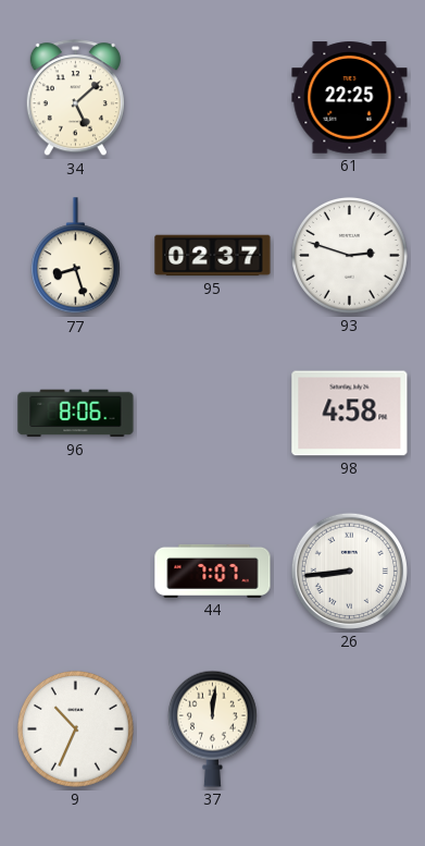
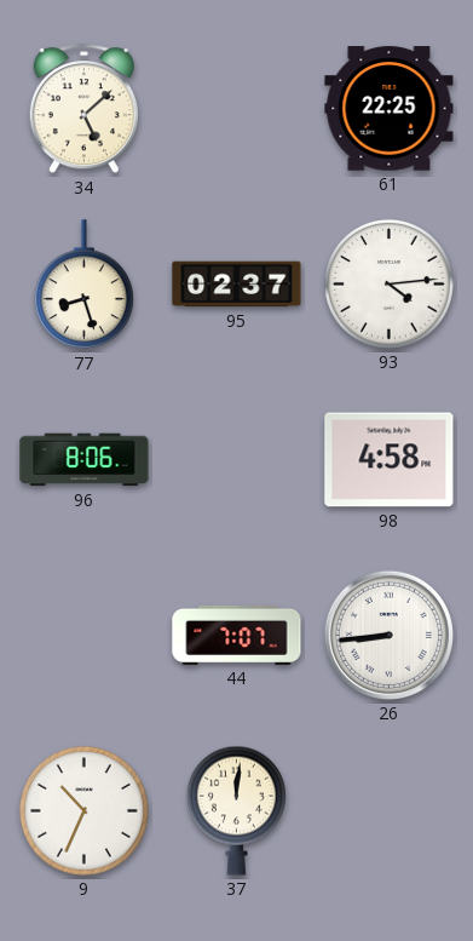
93: 2:48 -> 4:14 (388, 283)
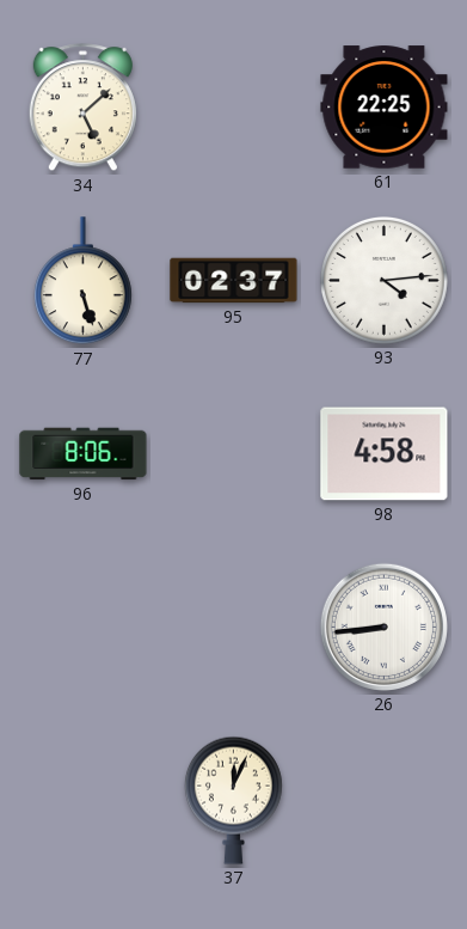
77: 8:27 -> 5:27 (82, 281)
44: 7:07 -> none (237, 635)
9: 10:34 -> none (83, 810)
37: 12:01 -> 12:04 (233, 800)
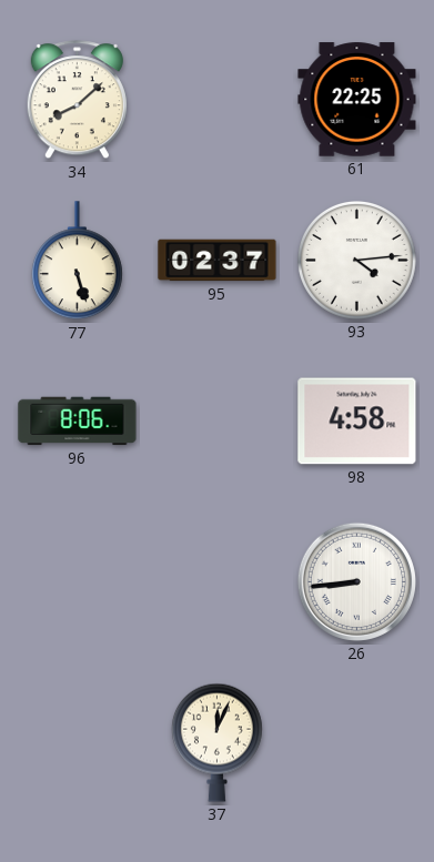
34: 5:08 -> 8:08 (77, 100)
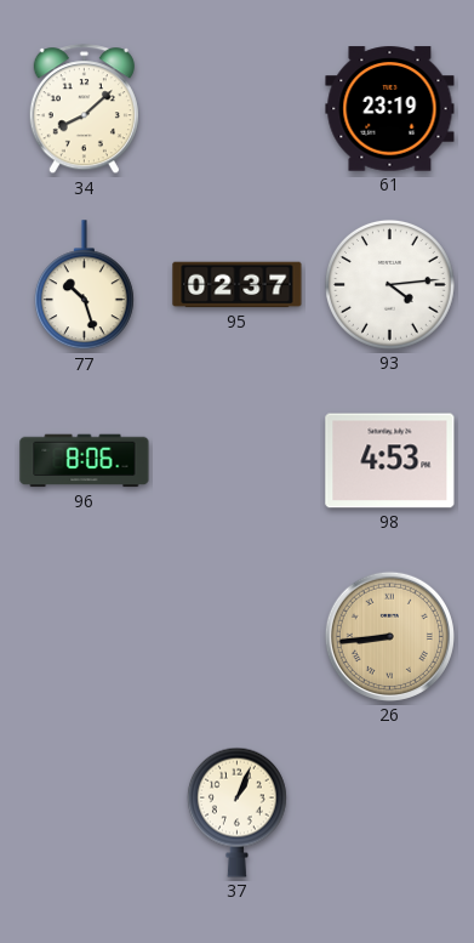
61: 22:25 -> 23:19 (390, 109)
77: 5:27 -> 10:27 (84, 285)
98: 4:58 -> 4:53 (390, 461)
26 dial: white -> champagne (389, 636)
37: 12:04 -> 1:04 (236, 812)
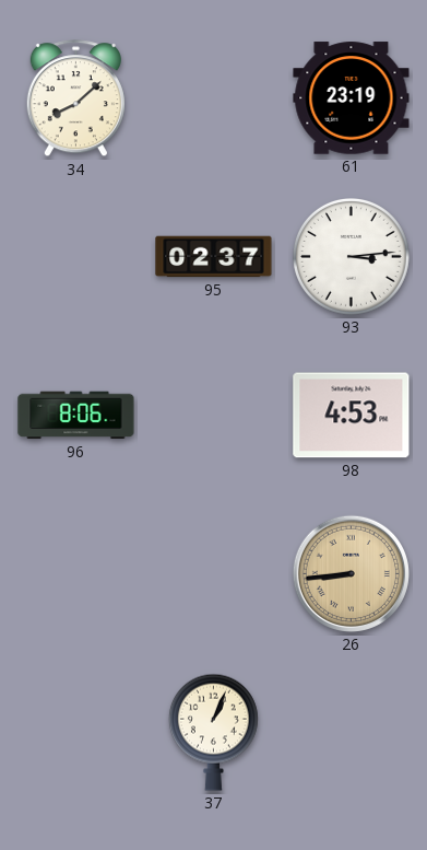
77: 10:27 -> none (84, 285)
93: 4:14 -> 3:14 (351, 256)
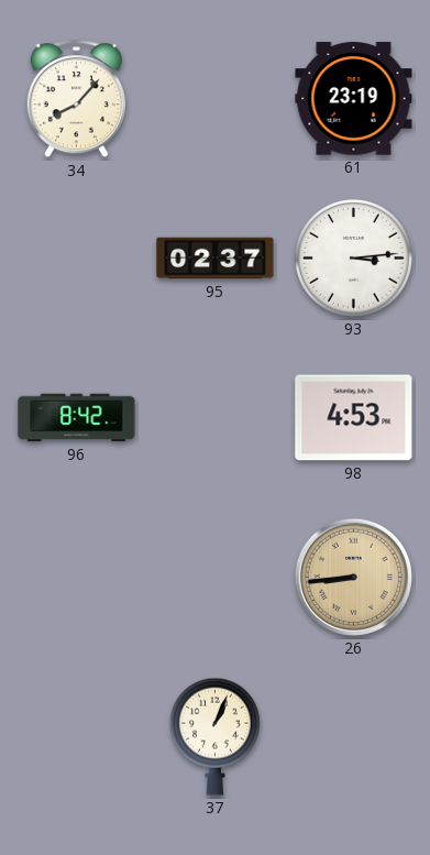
34: 8:08 -> 8:07 (76, 99)
96: 8:06 -> 8:42 (77, 418)
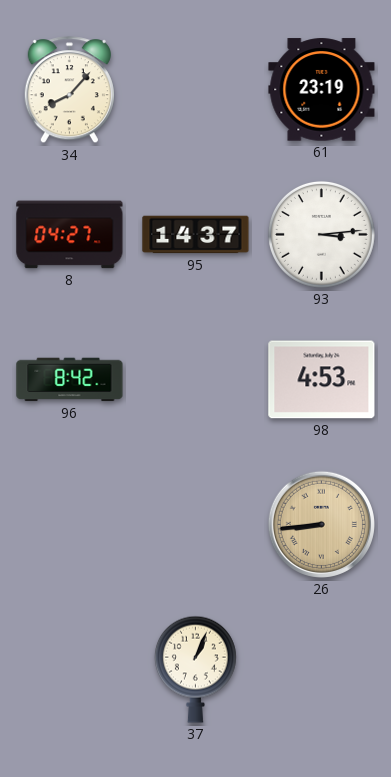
8: none -> 04:27 (70, 235)
95: 02:37 -> 14:37 (196, 235)
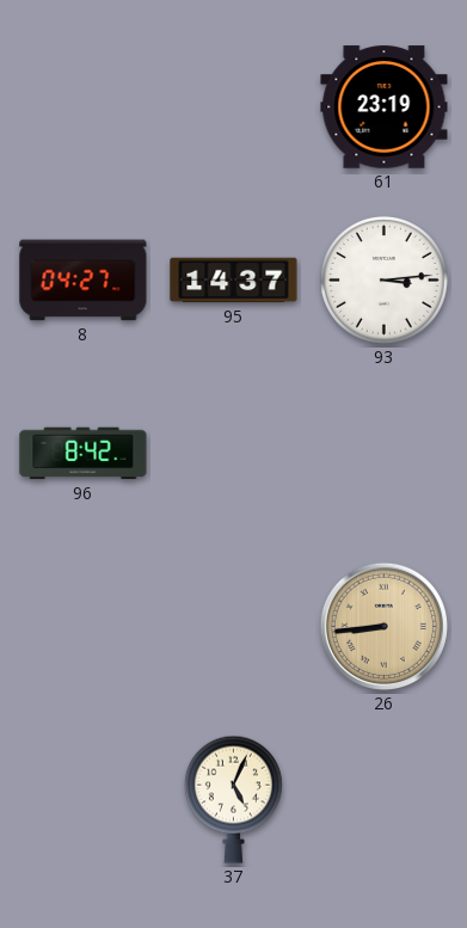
34: 8:07 -> none (69, 90)
98: 4:53 -> none (322, 380)
37: 1:04 -> 5:04 (233, 799)
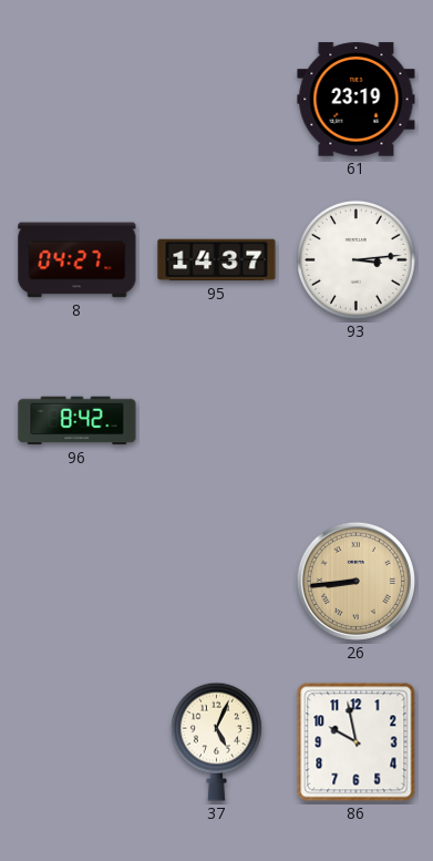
86: none -> 9:58 (357, 742)
